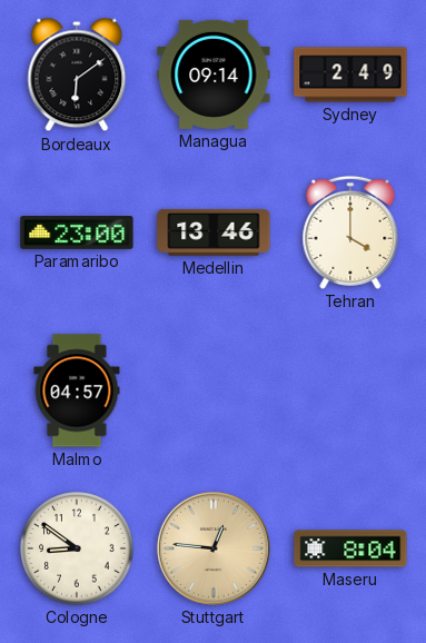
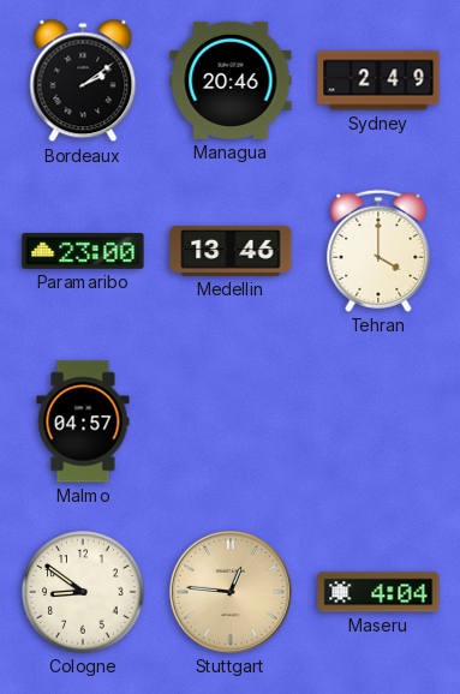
Bordeaux: 6:09 -> 2:09 (83, 80)
Managua: 09:14 -> 20:46 (231, 80)
Maseru: 8:04 -> 4:04 (378, 592)
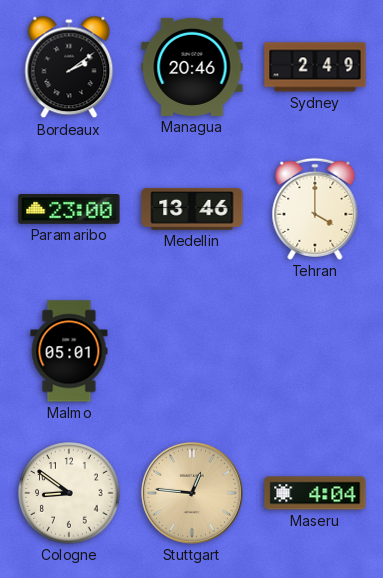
Malmo: 04:57 -> 05:01 (69, 351)
